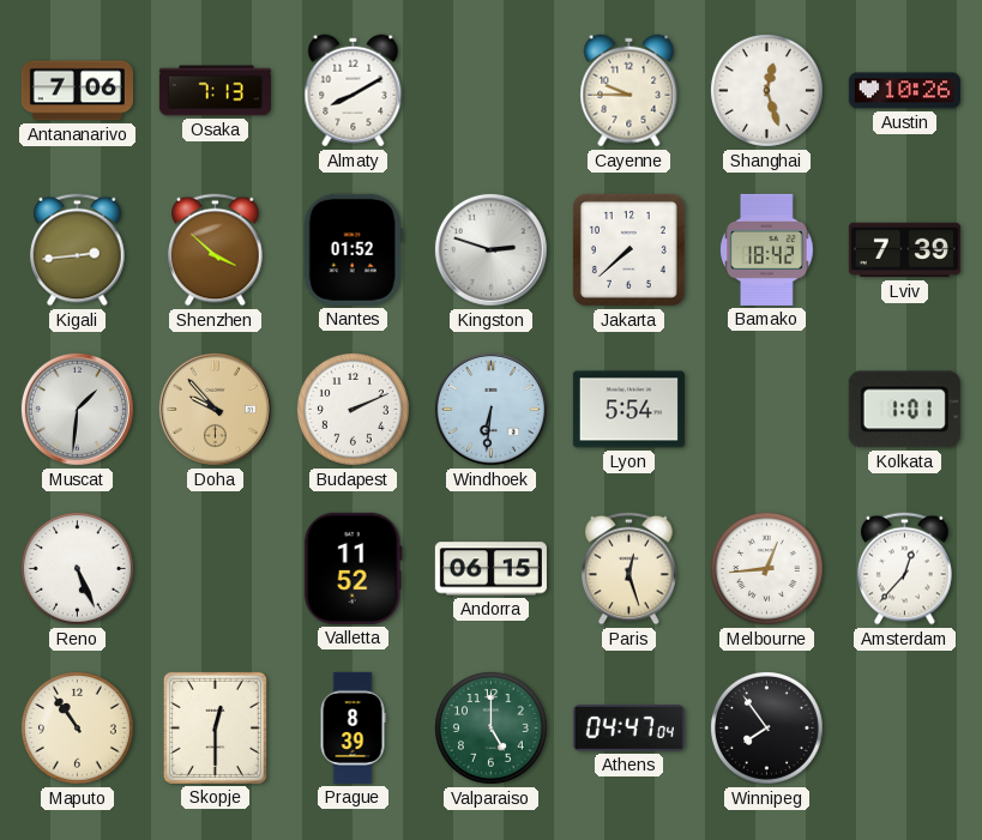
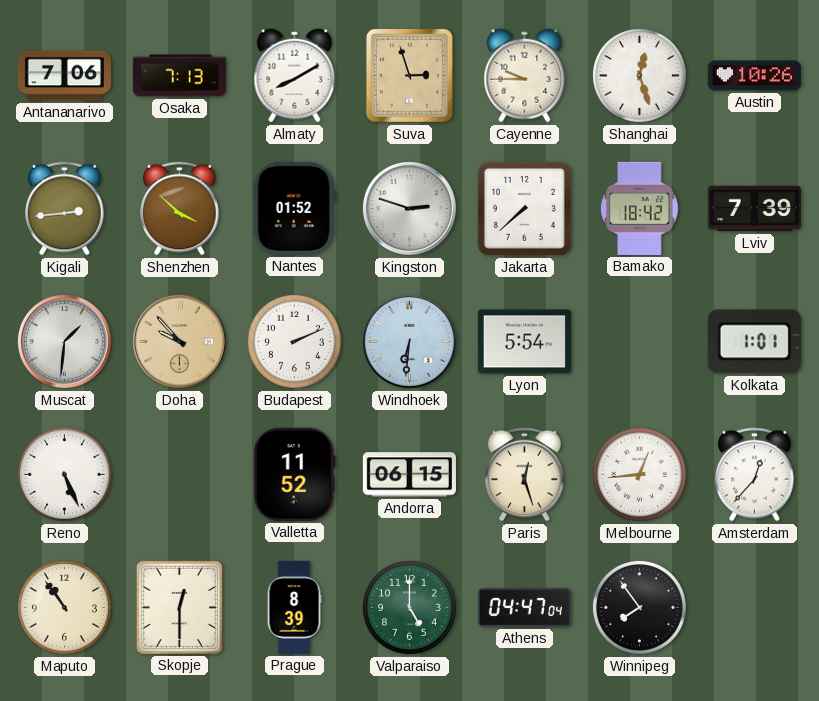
Suva: none -> 2:57 (409, 75)
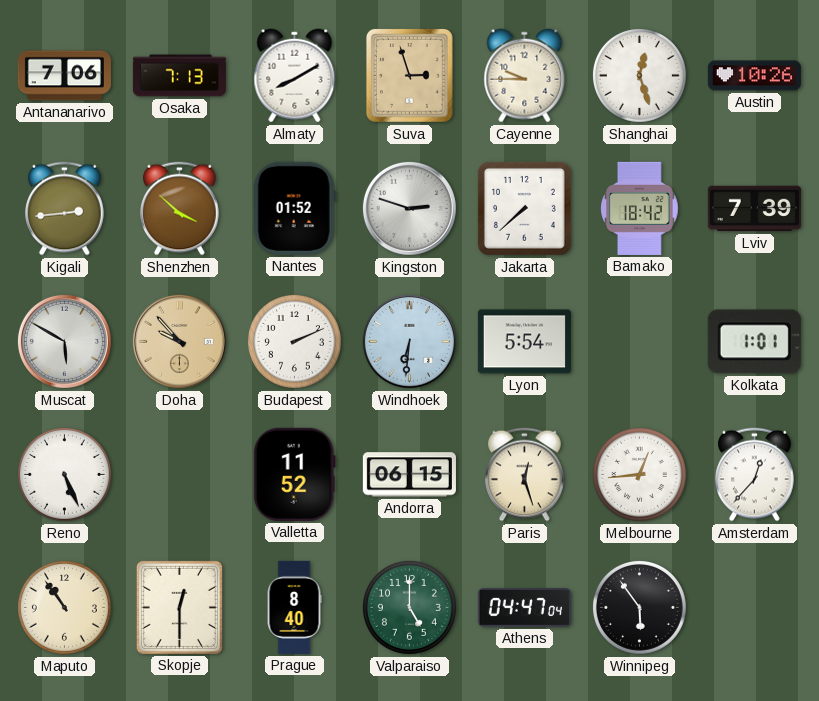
Muscat: 1:31 -> 5:50 (64, 341)
Prague: 8:39 -> 8:40 (294, 607)
Winnipeg: 7:54 -> 5:54 (639, 607)
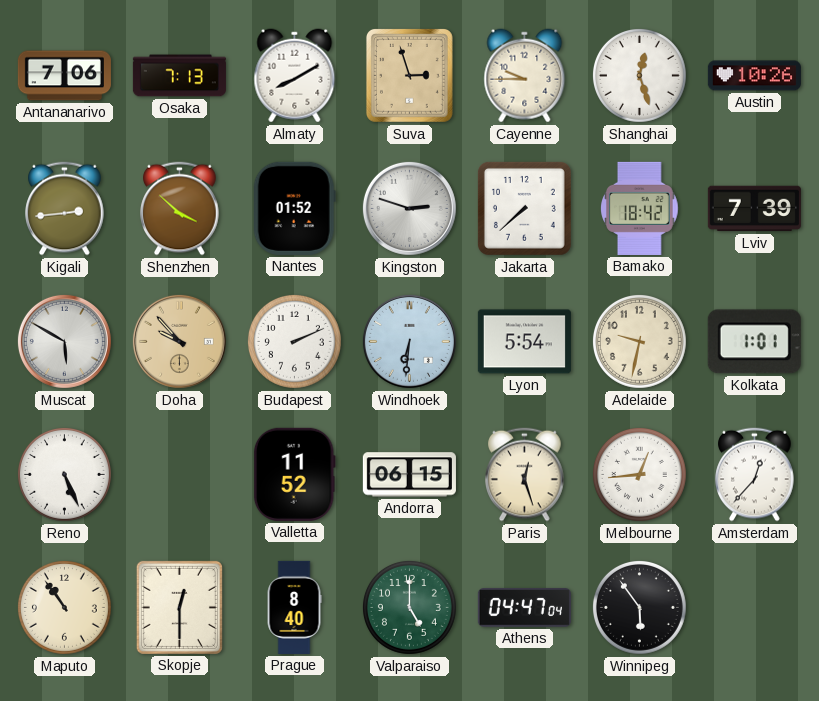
Adelaide: none -> 9:32 (639, 341)
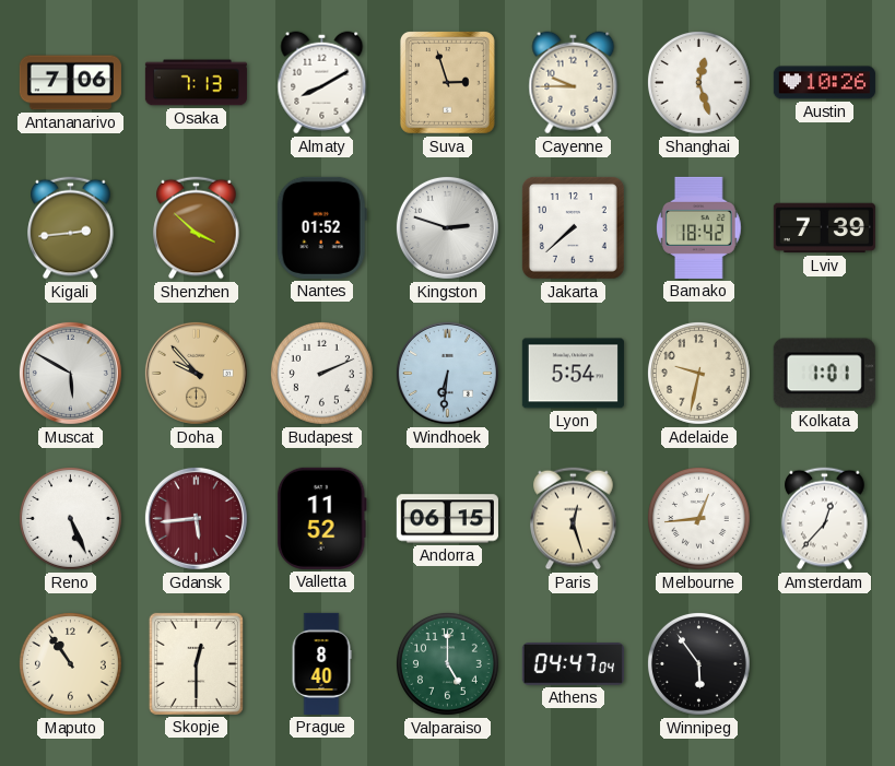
Gdansk: none -> 5:44 (196, 518)
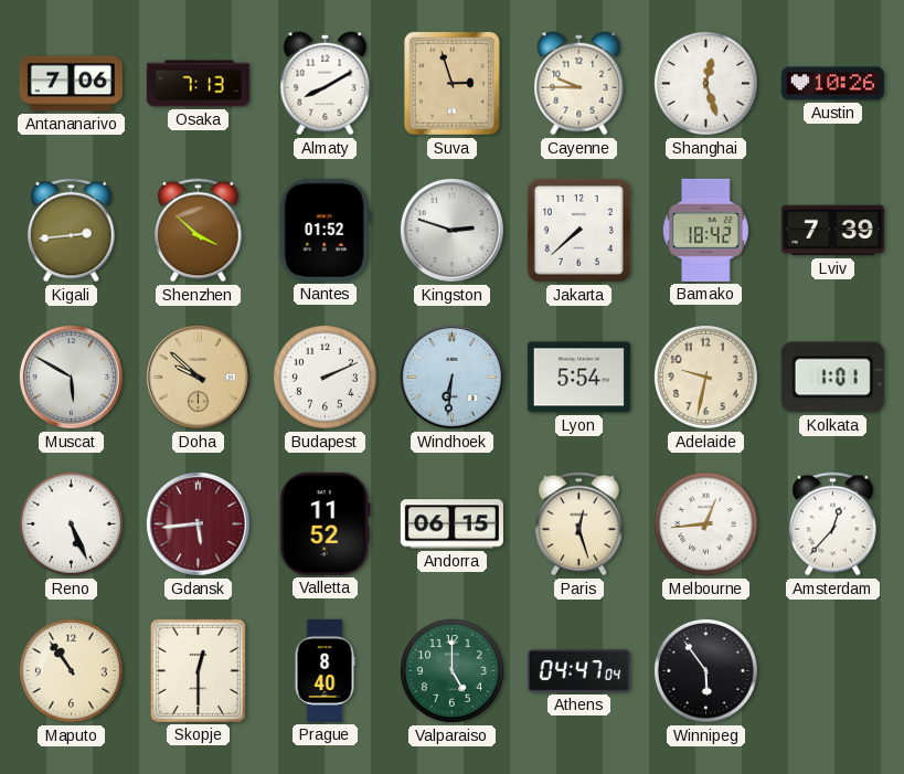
Doha: 9:53 -> 9:52 (198, 377)
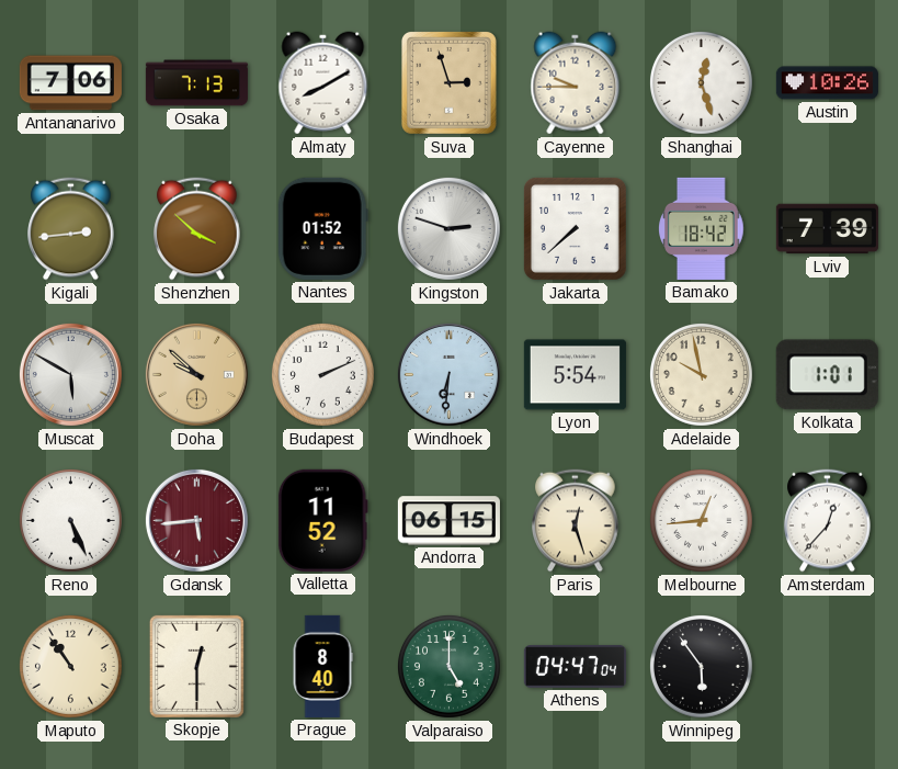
Adelaide: 9:32 -> 9:58 (701, 374)
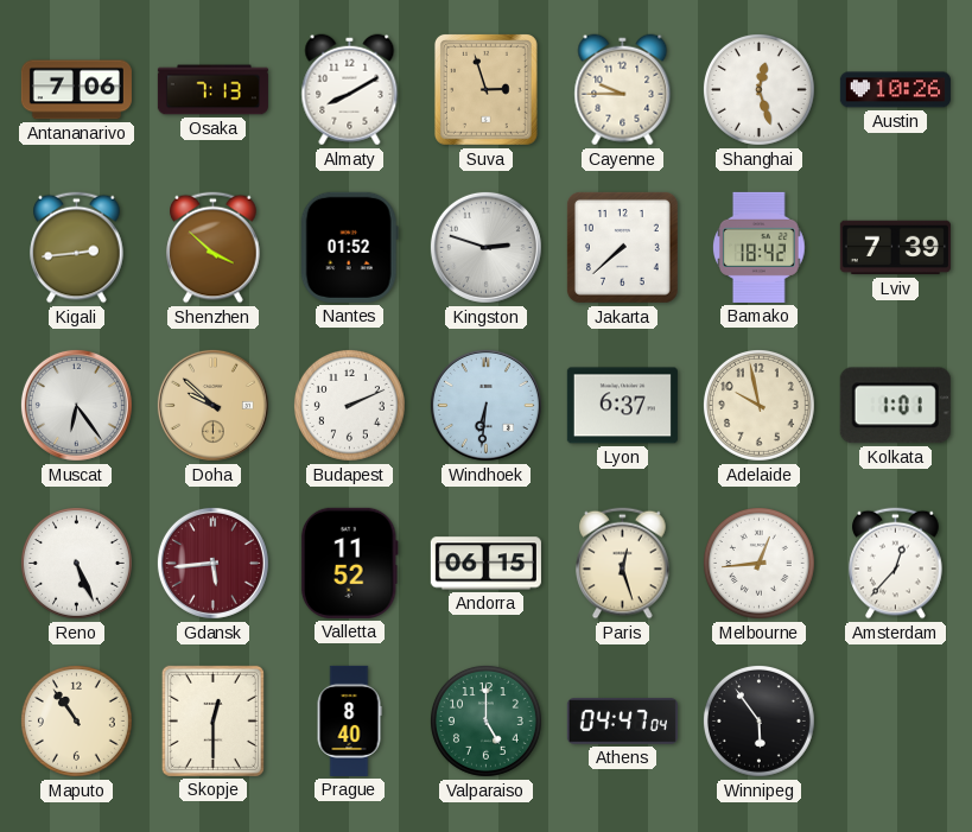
Muscat: 5:50 -> 6:24 (76, 405)
Lyon: 5:54 -> 6:37 (622, 406)
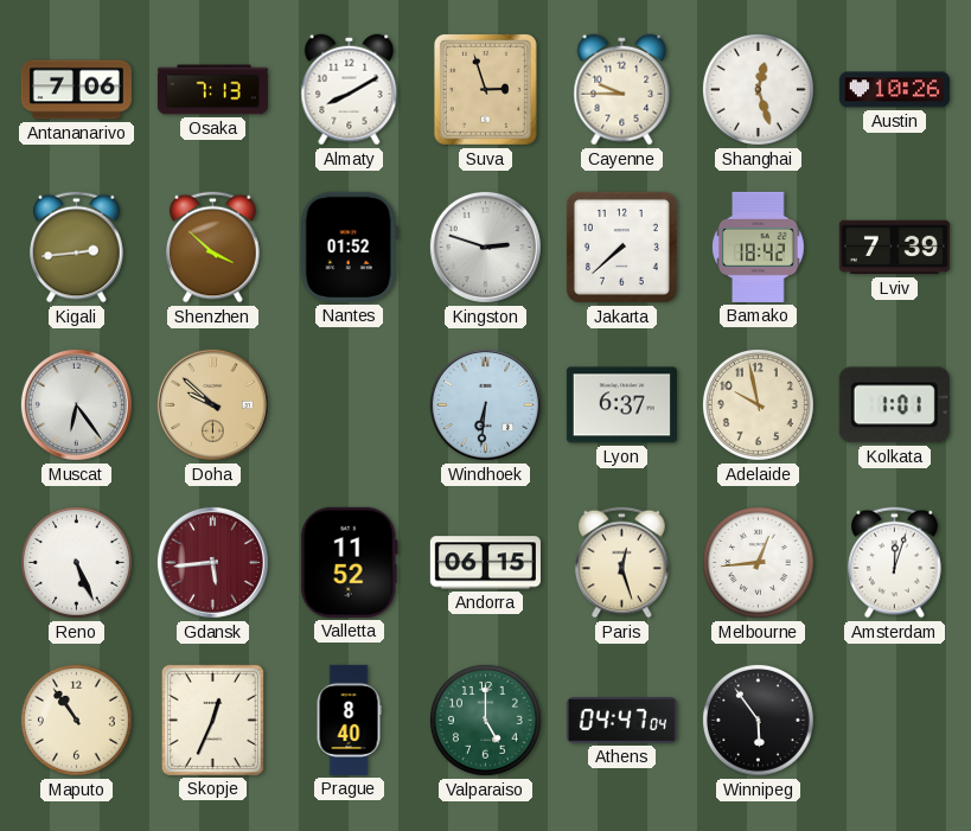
Budapest: 2:11 -> none (349, 405)
Amsterdam: 12:37 -> 12:03 (895, 563)
Skopje: 12:30 -> 12:34 (212, 720)
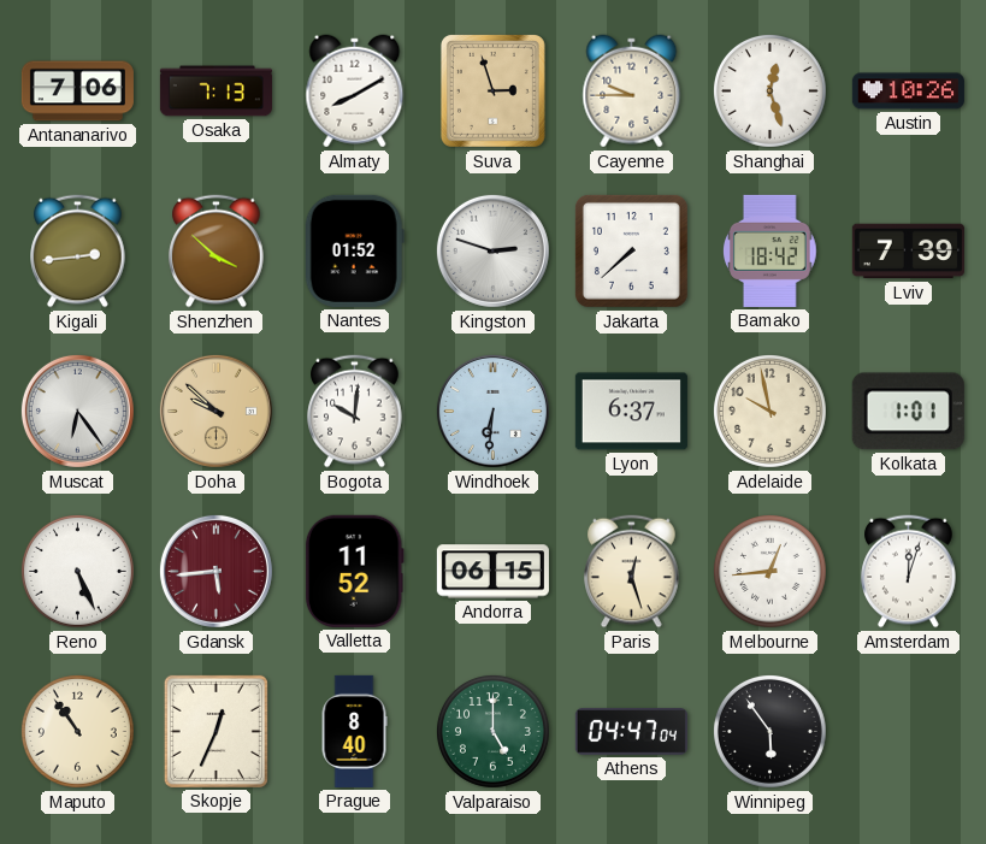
Bogota: none -> 10:01 (355, 412)
